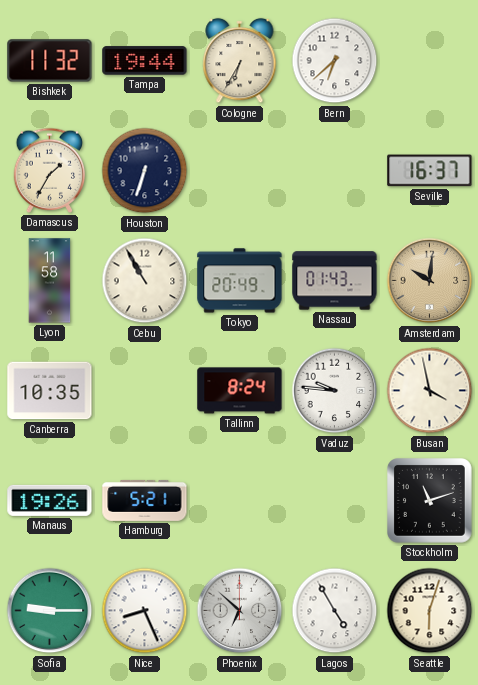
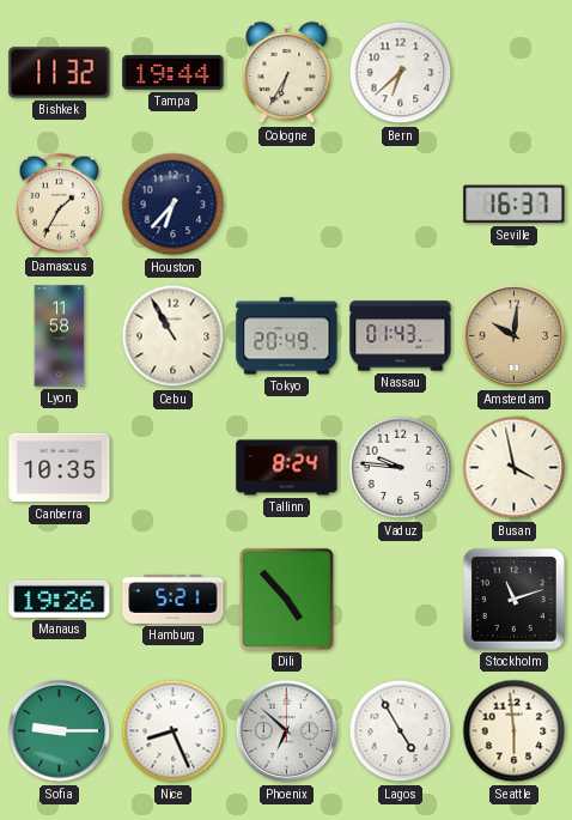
Houston: 6:33 -> 6:37 (174, 205)
Dili: none -> 4:53 (286, 599)
Seattle: 6:03 -> 5:59 (515, 731)
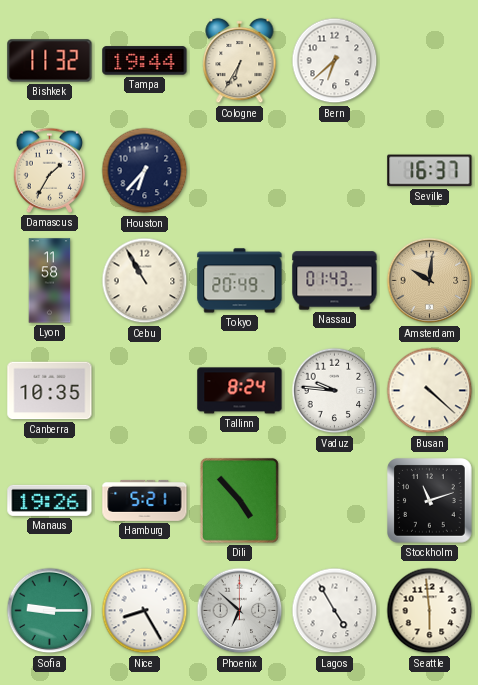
Busan: 3:58 -> 4:22 (430, 391)
Nice: 8:26 -> 8:25 (145, 611)
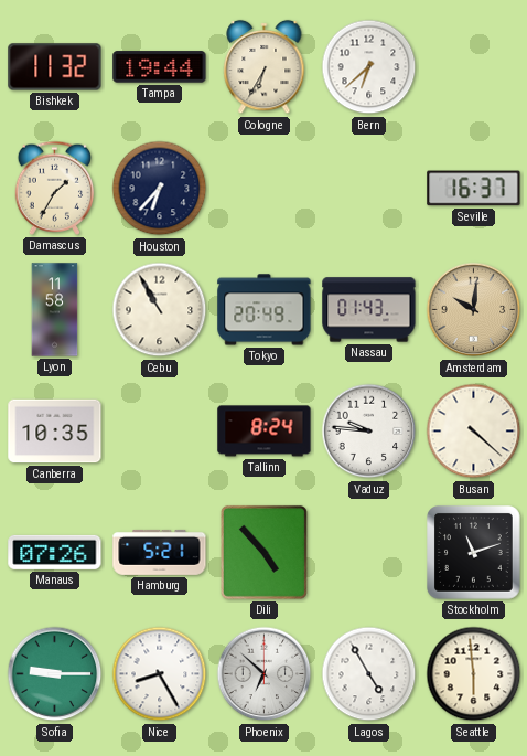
Manaus: 19:26 -> 07:26 (55, 552)
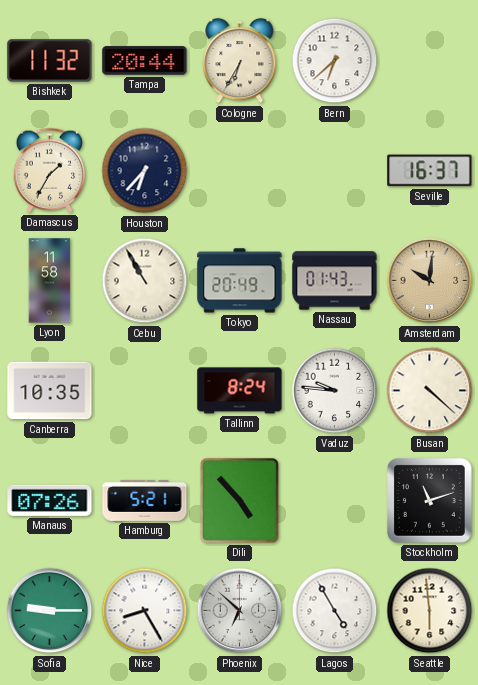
Tampa: 19:44 -> 20:44 (145, 61)
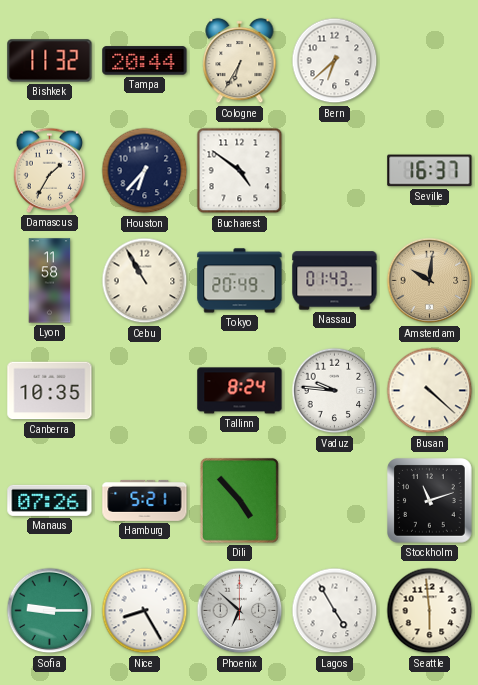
Bucharest: none -> 4:51 (240, 171)
